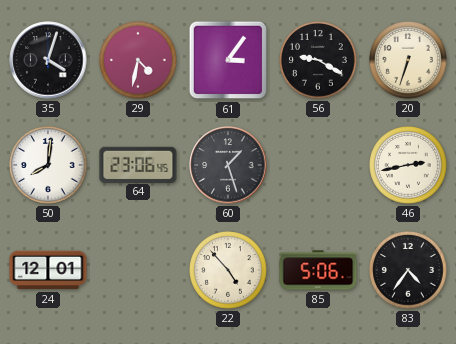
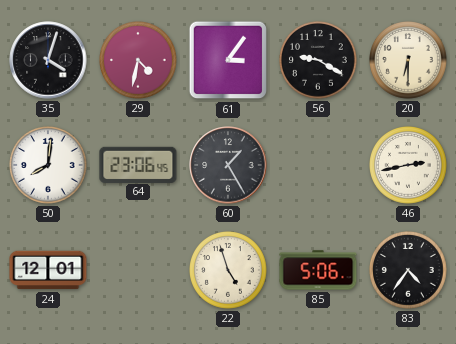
20: 6:33 -> 6:30 (409, 61)
60: 1:27 -> 1:25 (228, 165)
22: 4:53 -> 4:57 (229, 271)
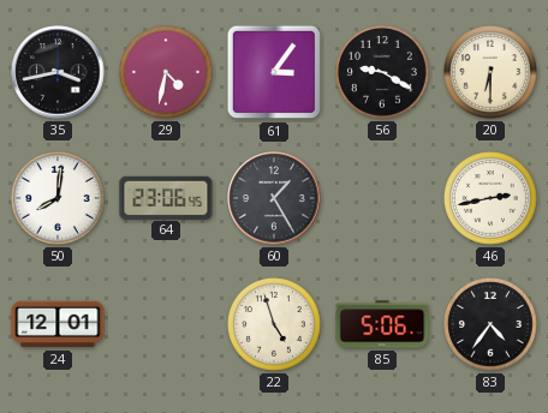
35: 4:03 -> 3:43 (58, 72)
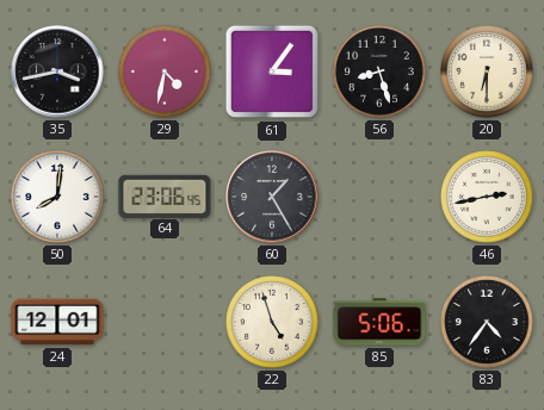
56: 9:20 -> 8:27 (381, 73)
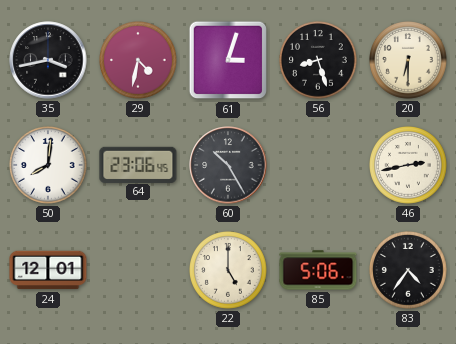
61: 3:06 -> 3:03 (228, 60)
60: 1:25 -> 10:25 (228, 165)
22: 4:57 -> 5:00 (229, 271)
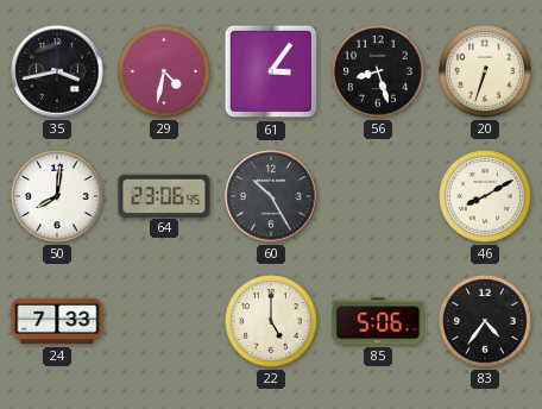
61: 3:03 -> 3:06 (271, 71)
20: 6:30 -> 6:33 (486, 73)
46: 2:43 -> 8:10 (486, 197)
24: 12:01 -> 7:33 (57, 321)
